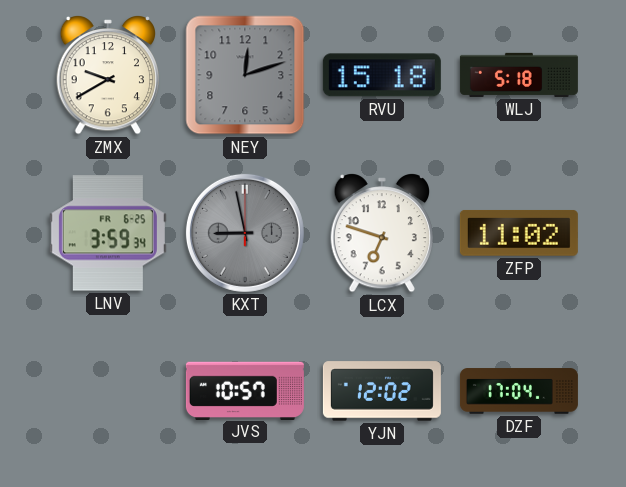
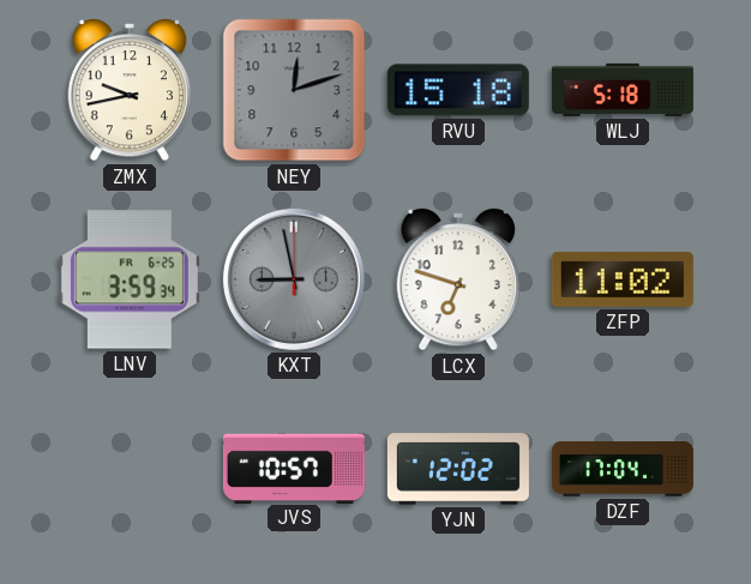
ZMX: 9:40 -> 9:43 (128, 91)
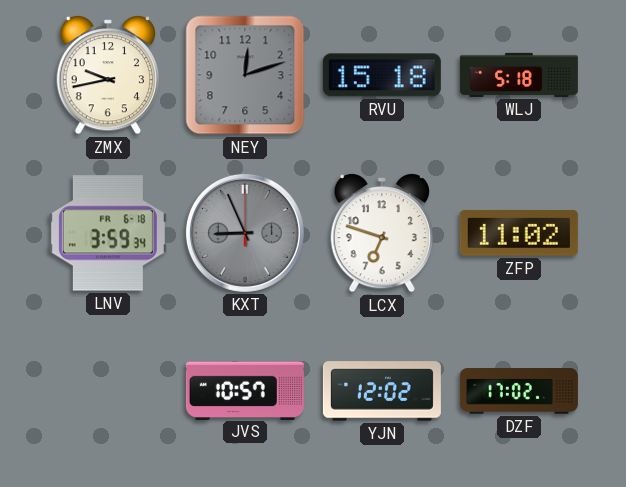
LNV date: FR 6-25 -> FR 6-18 (108, 233)
KXT: 8:58 -> 8:56 (245, 233)
DZF: 17:04 -> 17:02 (519, 391)
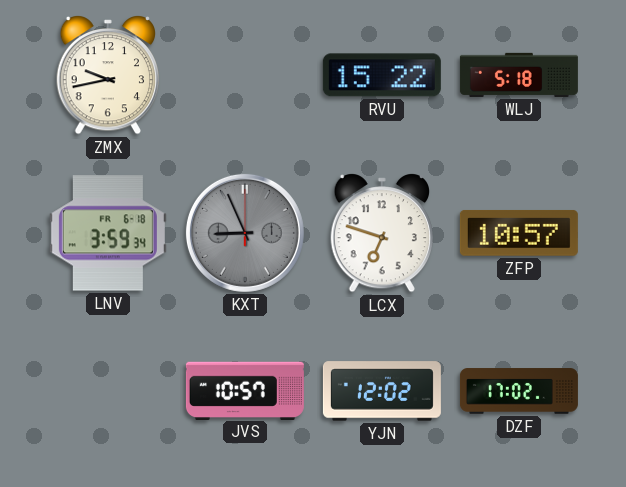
NEY: 12:12 -> none (245, 75)
RVU: 15:18 -> 15:22 (382, 75)
ZFP: 11:02 -> 10:57 (519, 233)
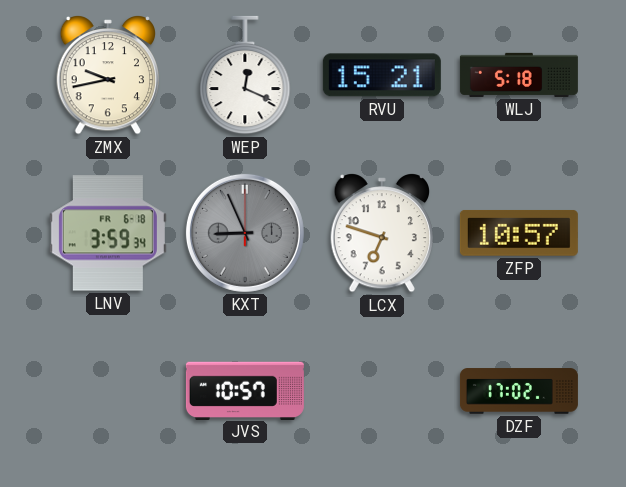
WEP: none -> 12:19 (245, 75)
RVU: 15:22 -> 15:21 (382, 75)
YJN: 12:02 -> none (382, 391)
